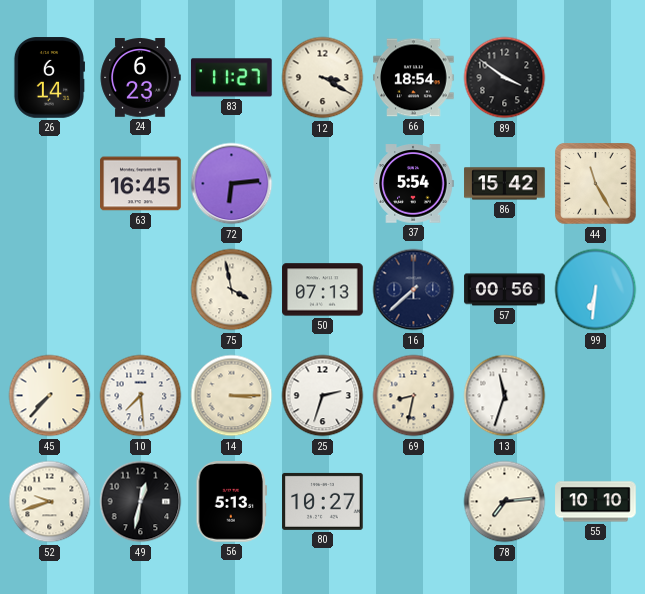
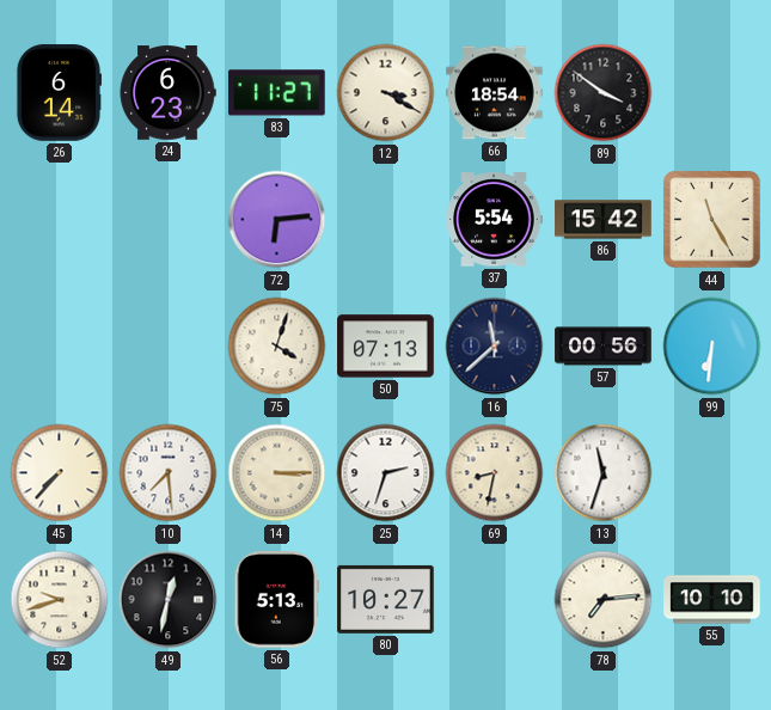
63: 16:45 -> none (141, 184)
75: 3:58 -> 4:03 (277, 347)
16: 7:38 -> 11:38 (495, 347)
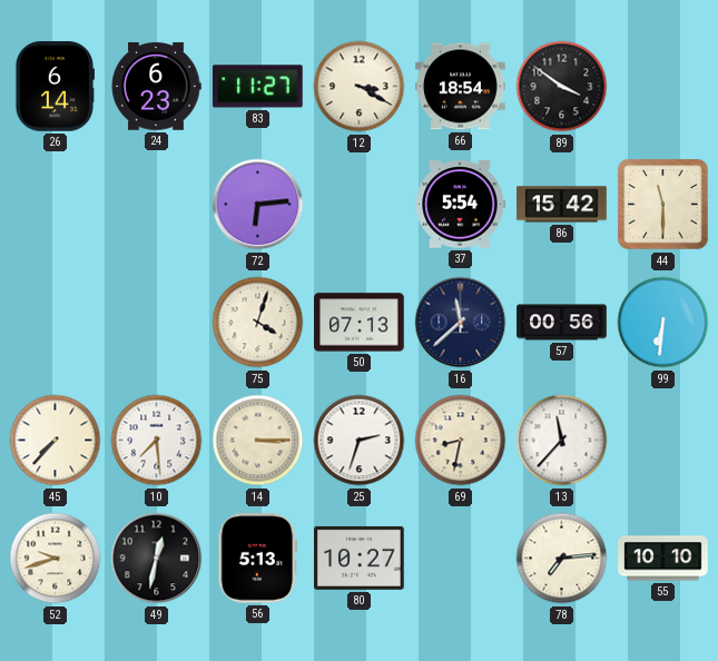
44: 11:25 -> 11:30 (663, 205)
13: 11:33 -> 11:37 (562, 441)
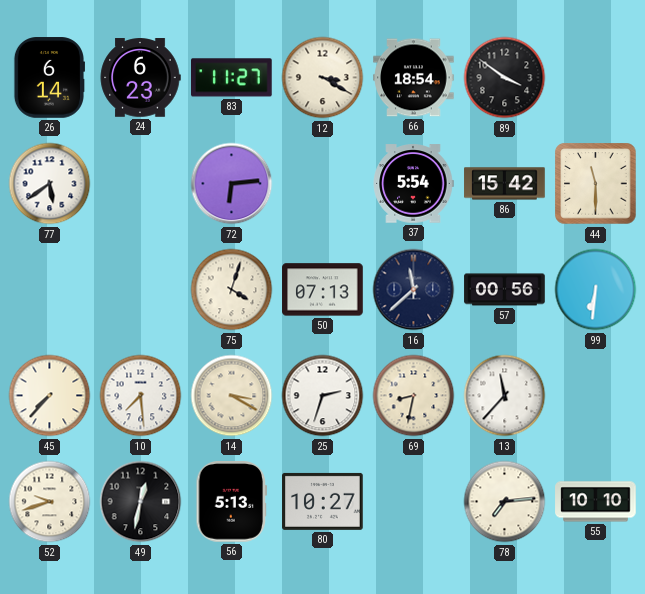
77: none -> 5:39 (50, 184)
14: 3:15 -> 3:20 (232, 396)
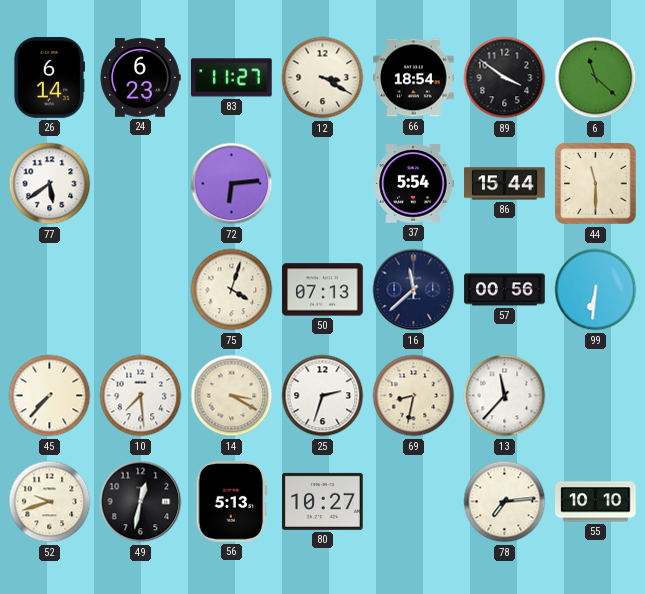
6: none -> 11:22 (596, 78)
86: 15:42 -> 15:44 (505, 184)
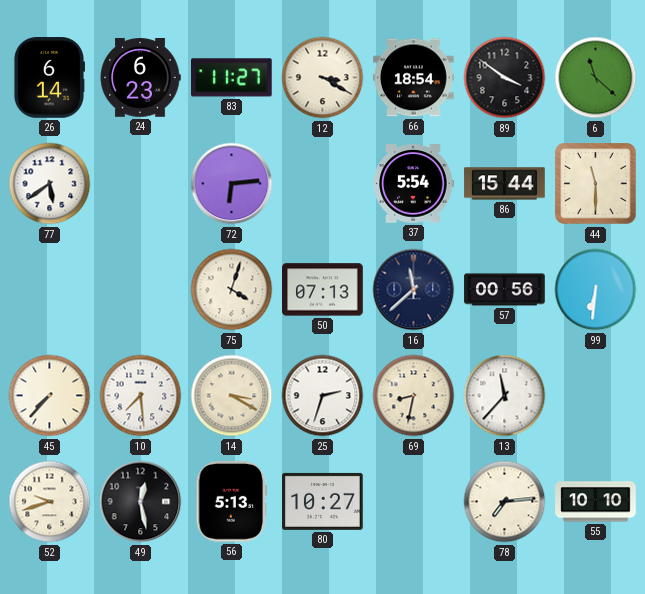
49: 12:32 -> 12:28 (141, 502)
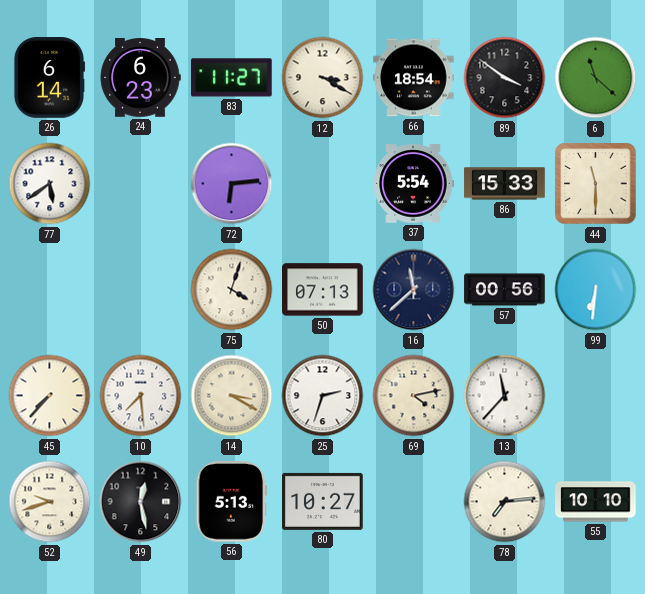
86: 15:44 -> 15:33 (505, 184)
69: 8:32 -> 4:13 (414, 396)
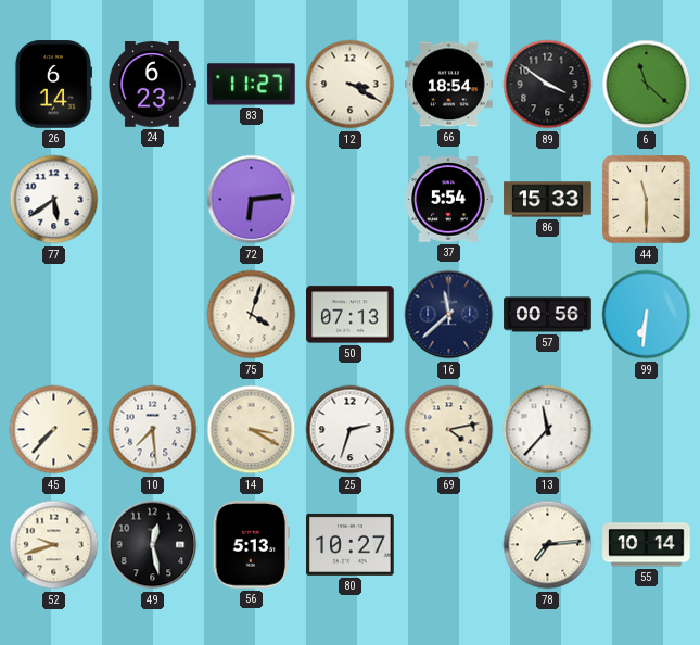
55: 10:10 -> 10:14 (647, 545)
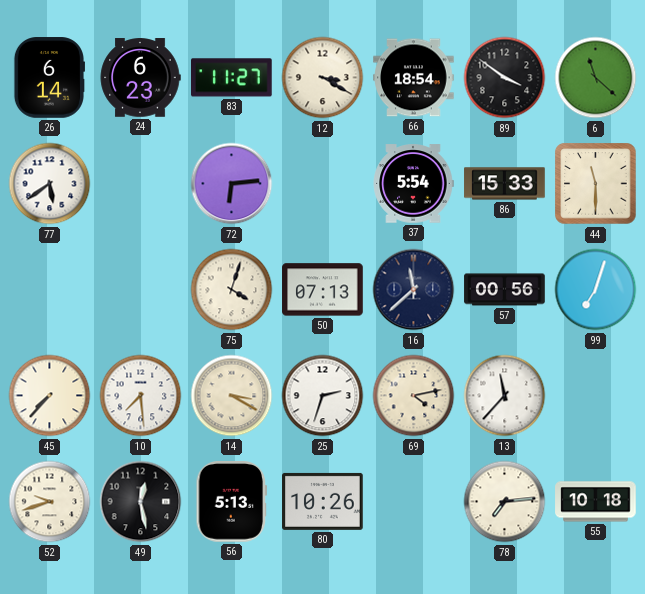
99: 6:31 -> 7:03 (596, 290)
80: 10:27 -> 10:26 (323, 501)
55: 10:14 -> 10:18 (596, 502)
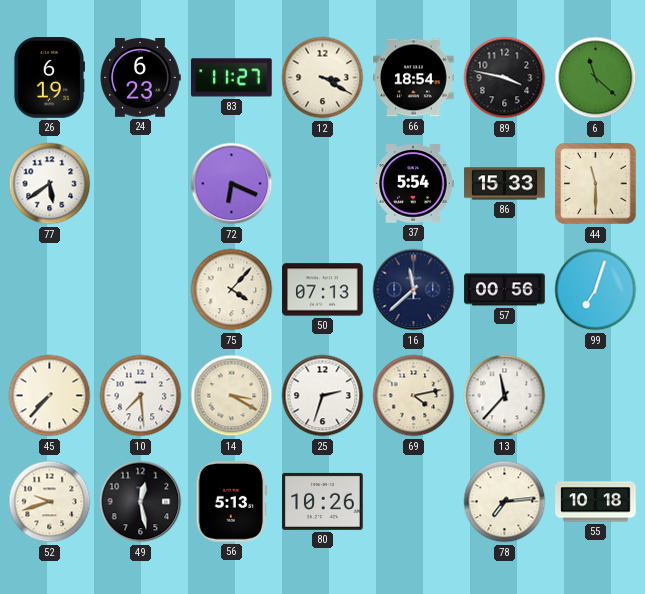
26: 6:14 -> 6:19 (48, 78)
89: 3:51 -> 3:47 (505, 78)
72: 6:14 -> 6:19 (232, 184)
75: 4:03 -> 4:07 (232, 290)
